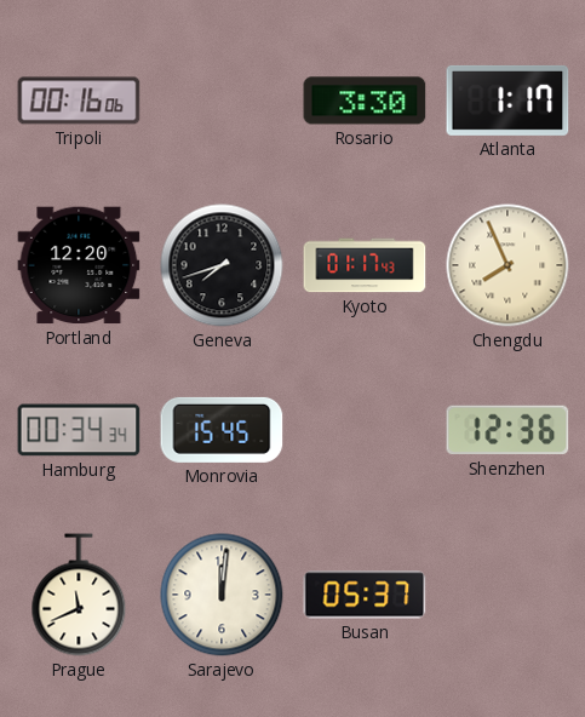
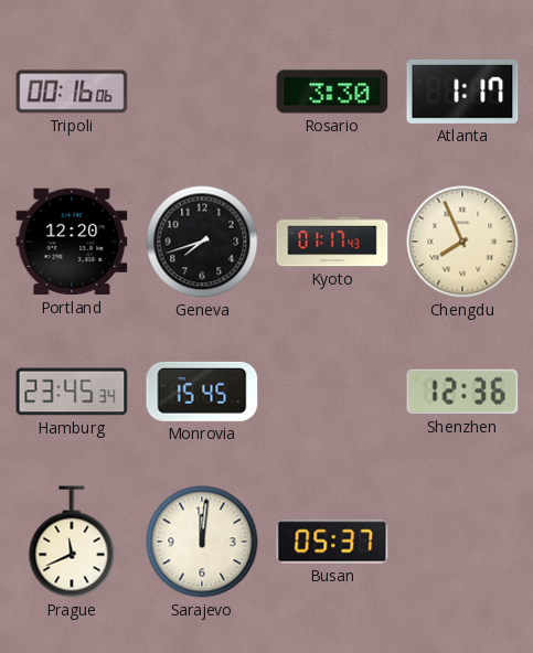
Hamburg: 00:34 -> 23:45 (72, 392)
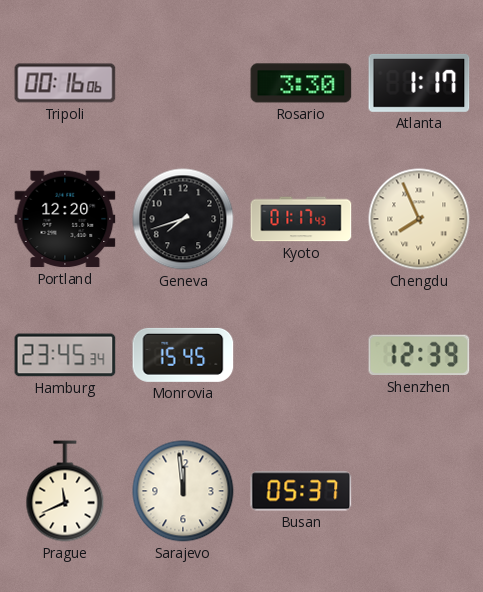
Shenzhen: 12:36 -> 12:39 (419, 355)
Sarajevo: 12:01 -> 11:59 (183, 491)
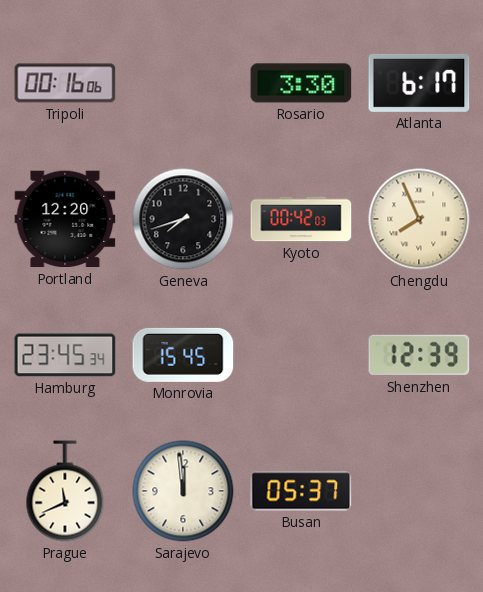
Atlanta: 1:17 -> 6:17 (419, 83)
Kyoto: 01:17 -> 00:42 (301, 219)
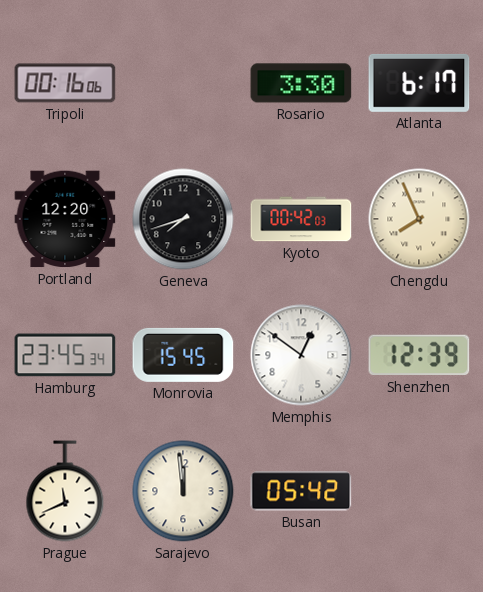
Memphis: none -> 12:51 (301, 355)
Busan: 05:37 -> 05:42 (301, 491)
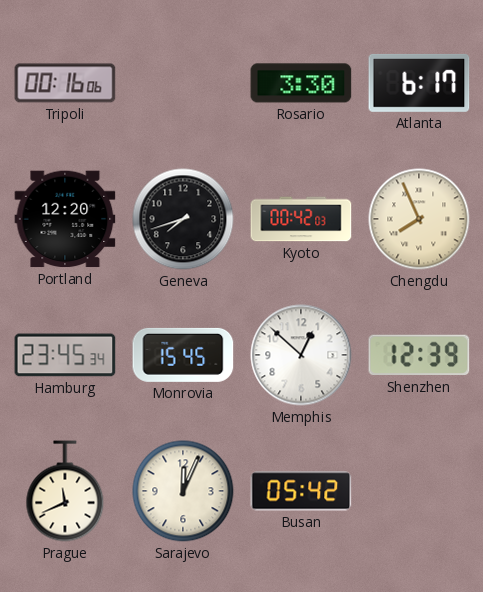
Memphis: 12:51 -> 12:52 (301, 355)
Sarajevo: 11:59 -> 12:04 (183, 491)
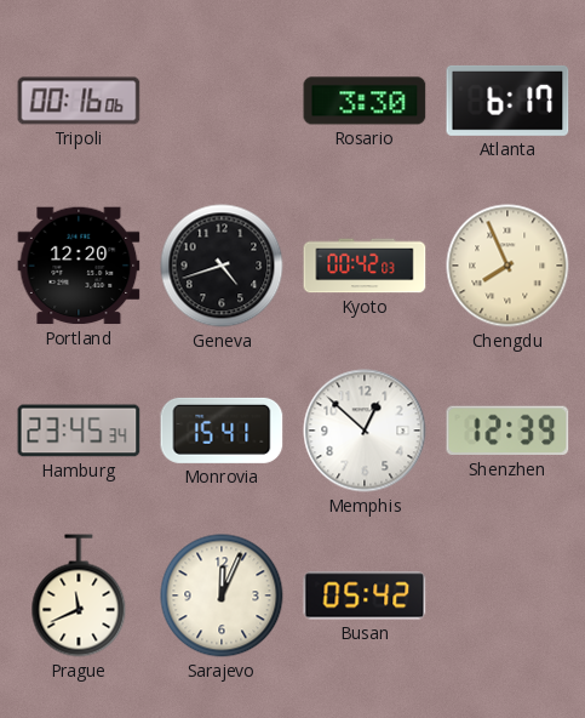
Geneva: 7:42 -> 4:42 (222, 266)
Monrovia: 15:45 -> 15:41 (222, 431)
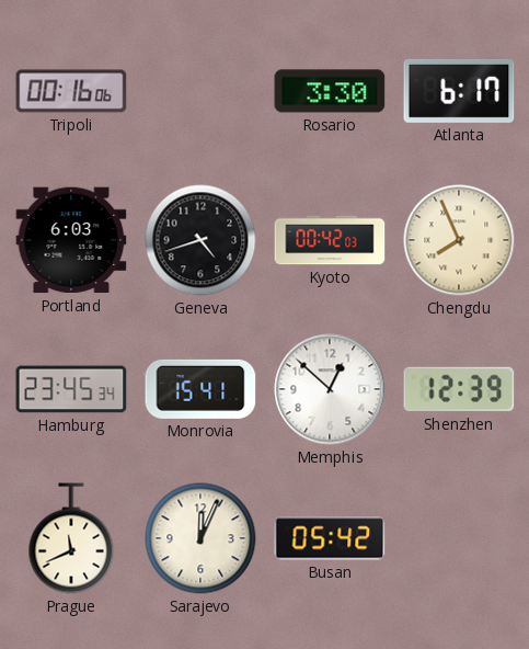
Portland: 12:20 -> 6:03 (71, 240)
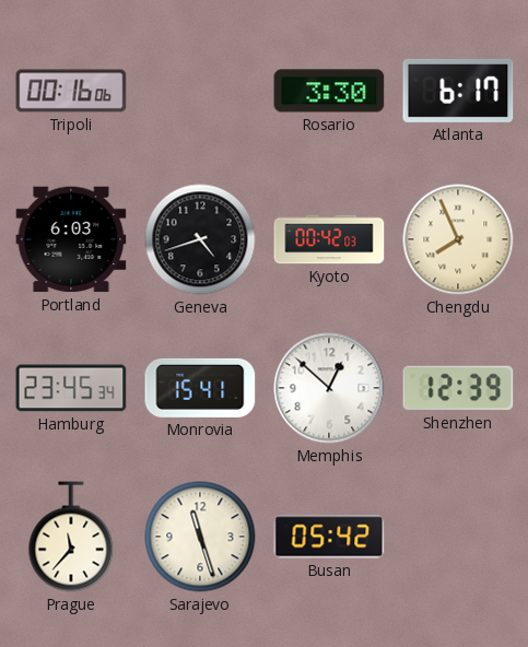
Prague: 11:41 -> 11:37 (71, 537)
Sarajevo: 12:04 -> 11:27 (200, 537)
